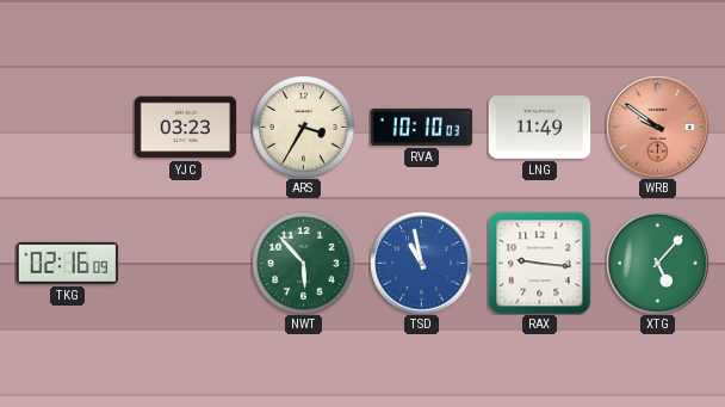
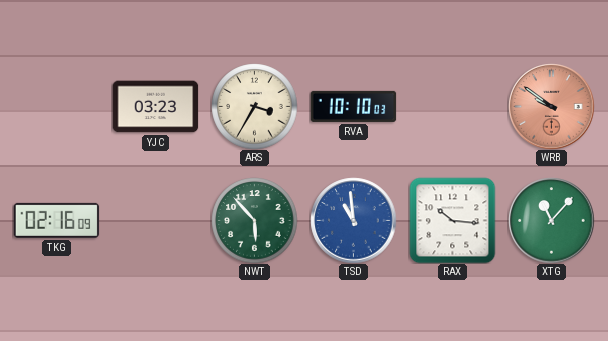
LNG: 11:49 -> none (539, 128)
TSD: 10:58 -> 10:59 (353, 220)
RAX: 9:16 -> 10:16 (452, 220)
XTG: 5:07 -> 11:07 (551, 220)
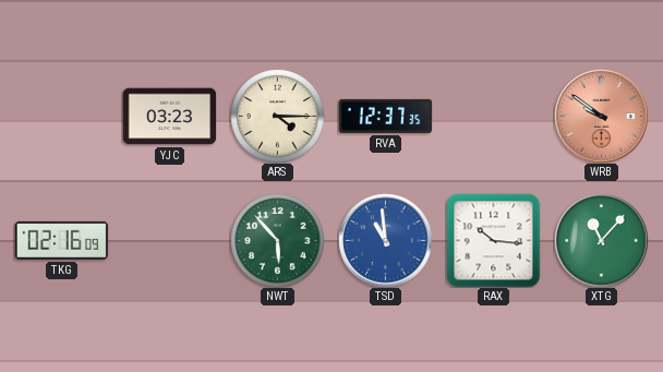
ARS: 3:35 -> 4:15 (277, 116)
RVA: 10:10 -> 12:37 (385, 116)
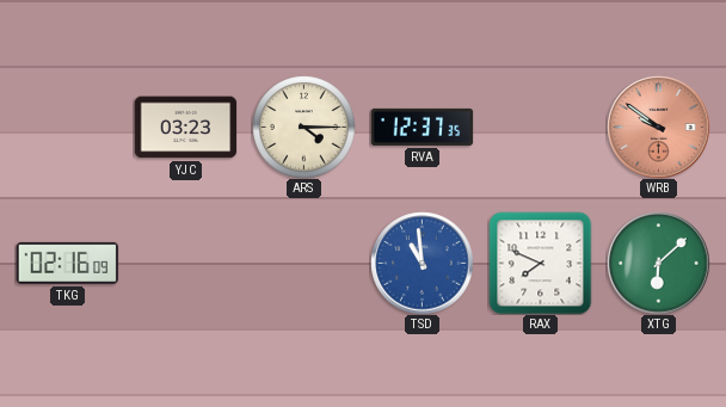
NWT: 5:53 -> none (277, 240)
RAX: 10:16 -> 7:49 (540, 263)
XTG: 11:07 -> 6:08 (658, 263)
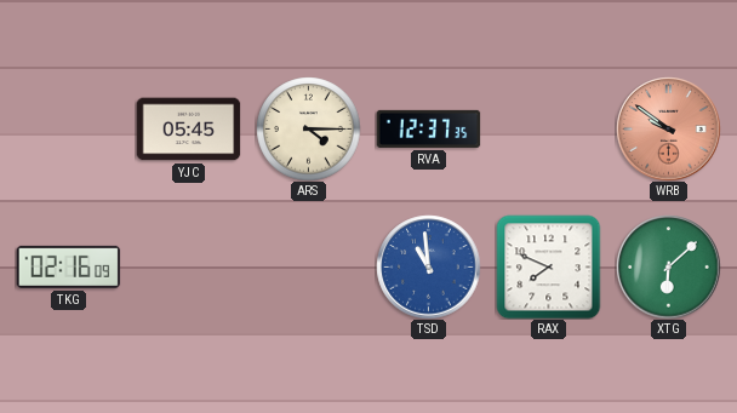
YJC: 03:23 -> 05:45 (188, 130)
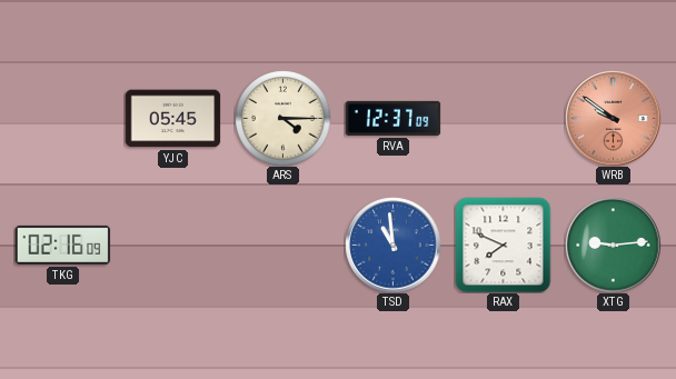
RVA: 12:37:35 -> 12:37:09 (392, 118)
XTG: 6:08 -> 9:14 (613, 245)
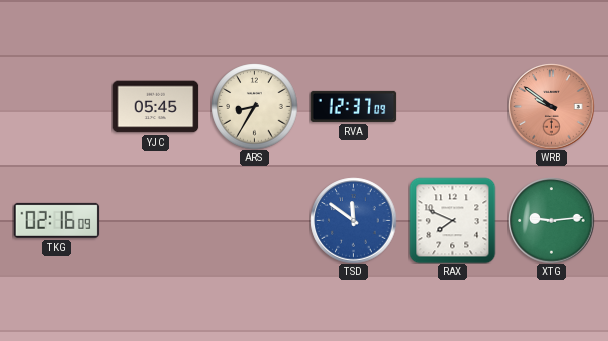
ARS: 4:15 -> 8:35 (254, 106)
TSD: 10:59 -> 11:51 (353, 220)
